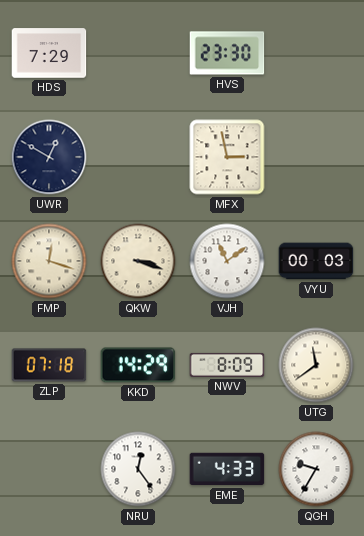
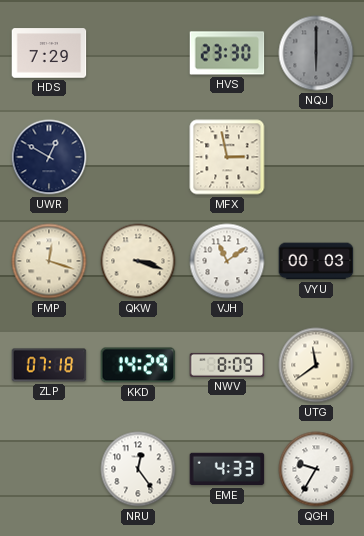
NQJ: none -> 6:00 (316, 53)
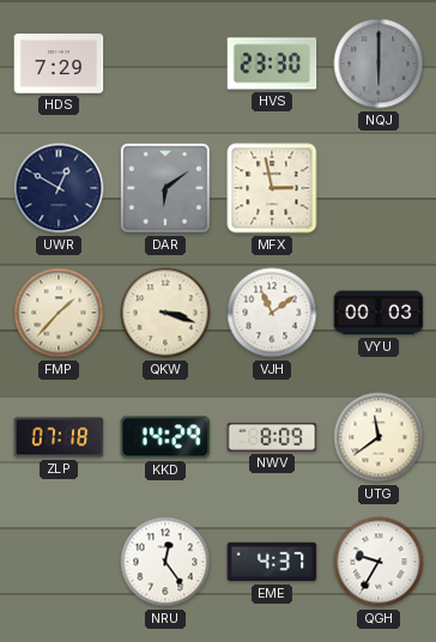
DAR: none -> 6:09 (165, 188)
FMP: 12:18 -> 1:37 (59, 313)
EME: 4:33 -> 4:37 (272, 562)
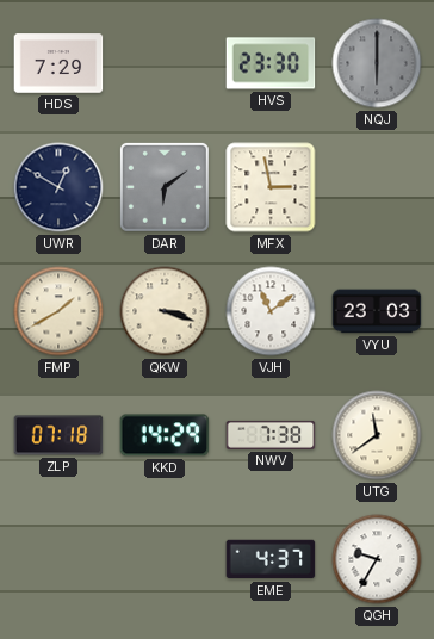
FMP: 1:37 -> 1:40 (58, 311)
VYU: 00:03 -> 23:03 (377, 311)
NWV: 8:09 -> 7:38 (271, 435)
NRU: 12:24 -> none (165, 562)
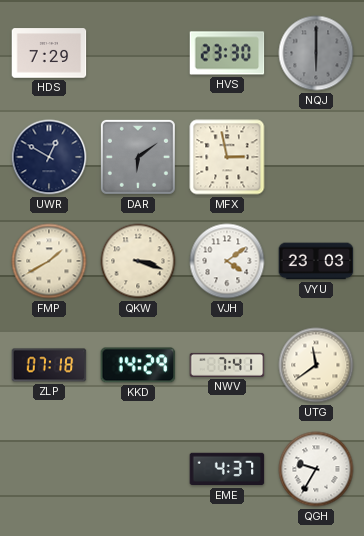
VJH: 11:09 -> 4:09 (227, 261)
NWV: 7:38 -> 7:41 (227, 365)
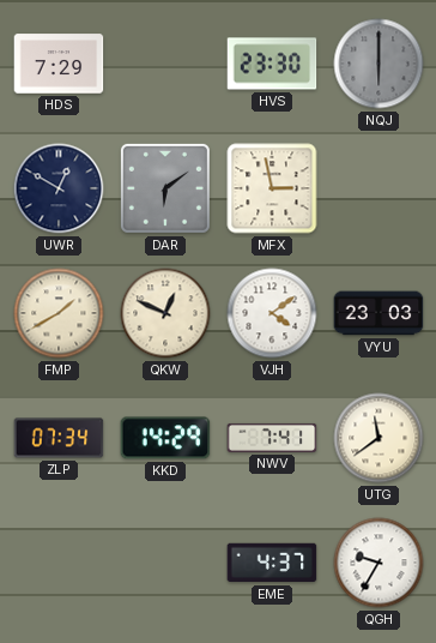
QKW: 3:18 -> 12:49 (165, 313)
ZLP: 07:18 -> 07:34 (59, 438)
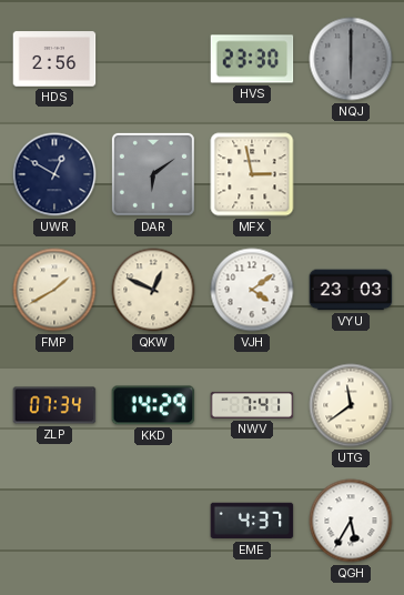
HDS: 7:29 -> 2:56 (54, 59)
QGH: 9:35 -> 5:35 (351, 521)
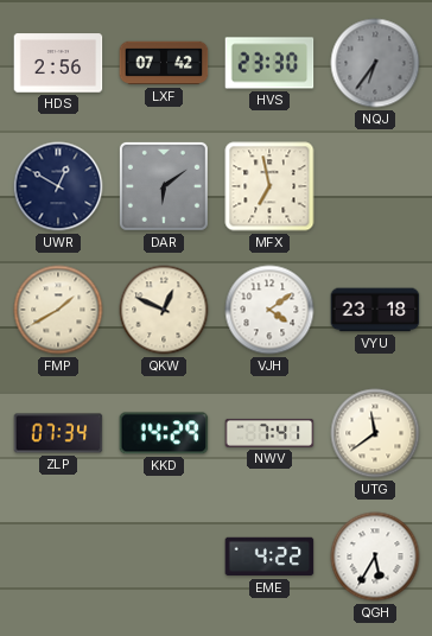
LXF: none -> 07:42 (164, 63)
NQJ: 6:00 -> 6:36 (375, 63)
MFX: 2:58 -> 6:58 (269, 186)
VYU: 23:03 -> 23:18 (375, 310)
EME: 4:37 -> 4:22 (269, 556)
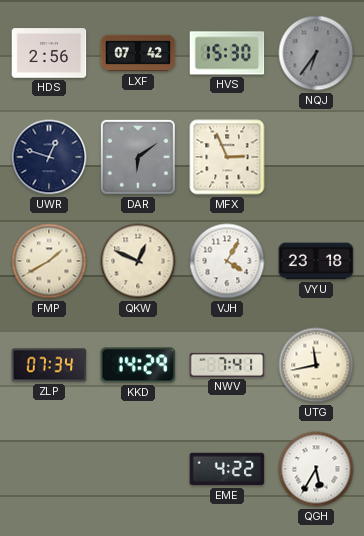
HVS: 23:30 -> 15:30 (227, 53)
UWR: 12:50 -> 12:48 (49, 157)
MFX: 6:58 -> 2:56 (227, 157)
VJH: 4:09 -> 4:05 (227, 261)
UTG: 11:39 -> 11:43 (316, 365)
